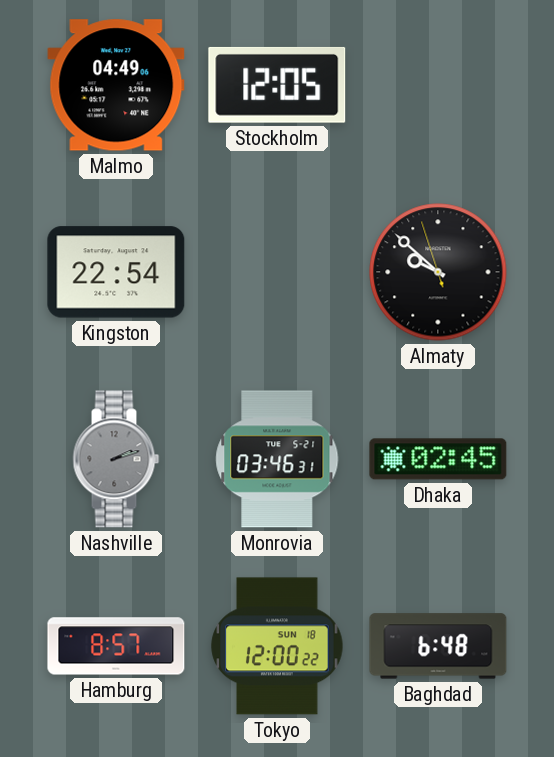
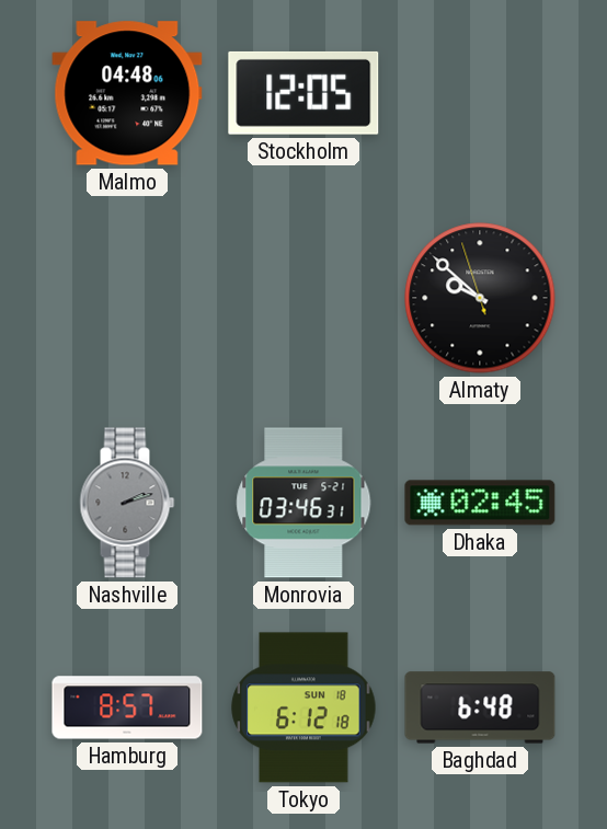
Malmo: 04:49 -> 04:48 (127, 93)
Kingston: 22:54 -> none (116, 272)
Tokyo: 12:00 -> 6:12 (303, 707)
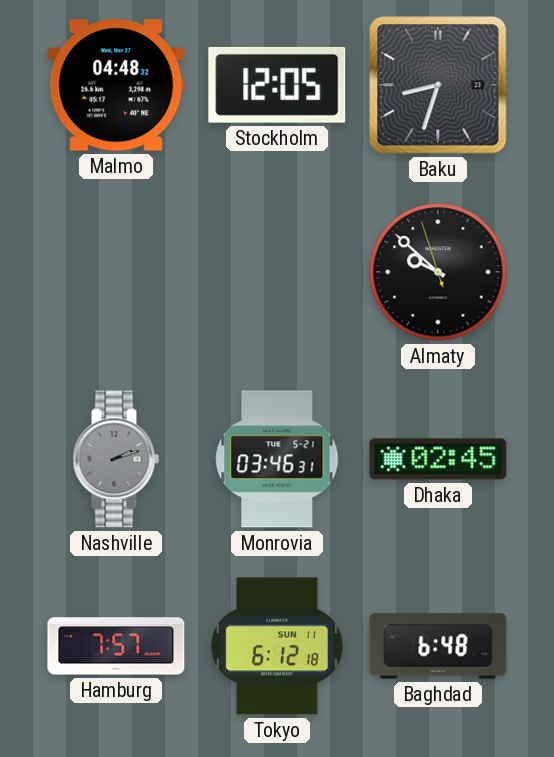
Malmo: 04:48:06 -> 04:48:32 (116, 85)
Baku: none -> 8:33 (438, 85)
Hamburg: 8:57 -> 7:57 (116, 646)
Tokyo date: SUN 18 -> SUN 11 (277, 646)
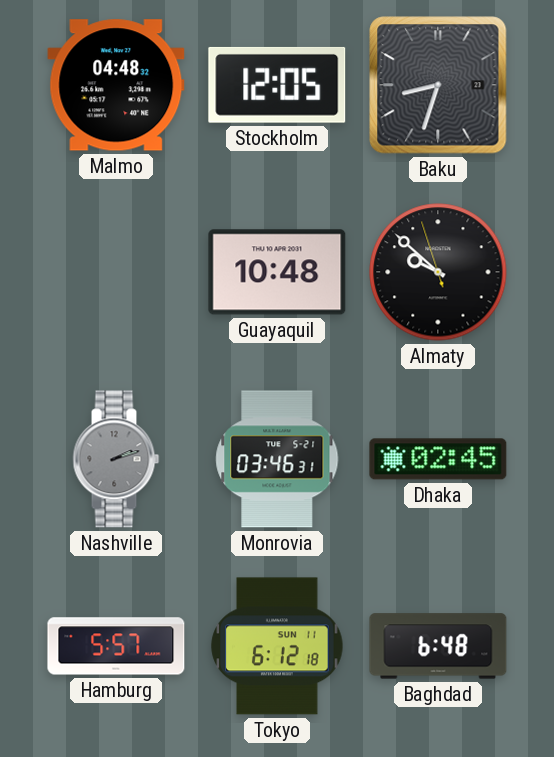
Guayaquil: none -> 10:48 (277, 272)
Hamburg: 7:57 -> 5:57 (116, 646)
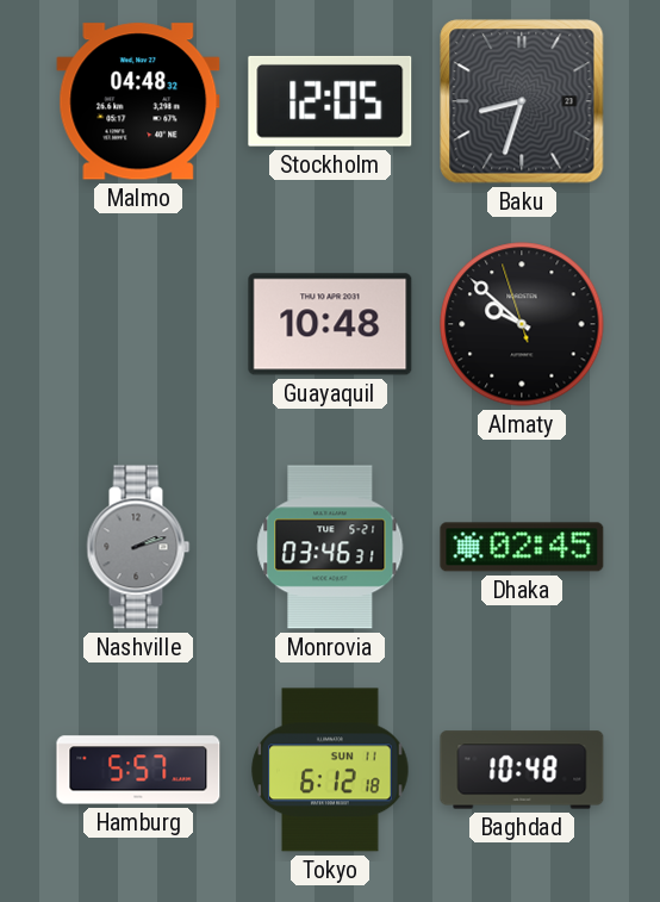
Baghdad: 6:48 -> 10:48 (522, 770)
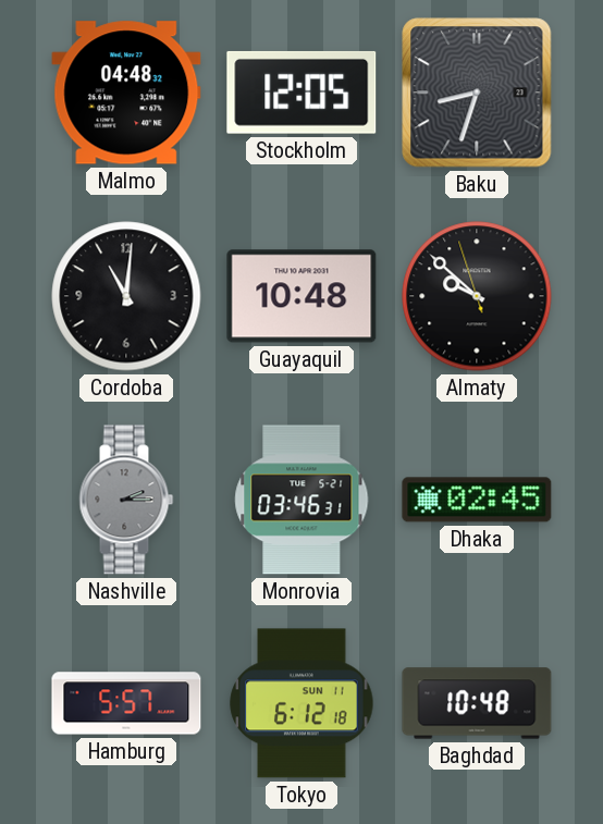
Cordoba: none -> 11:01 (126, 296)
Nashville: 2:12 -> 2:15 (126, 500)
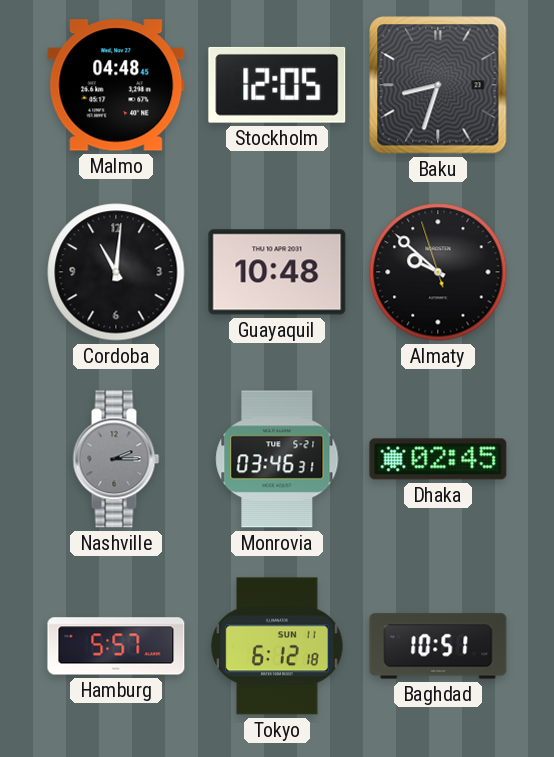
Malmo: 04:48:32 -> 04:48:45 (116, 85)
Baghdad: 10:48 -> 10:51 (438, 646)
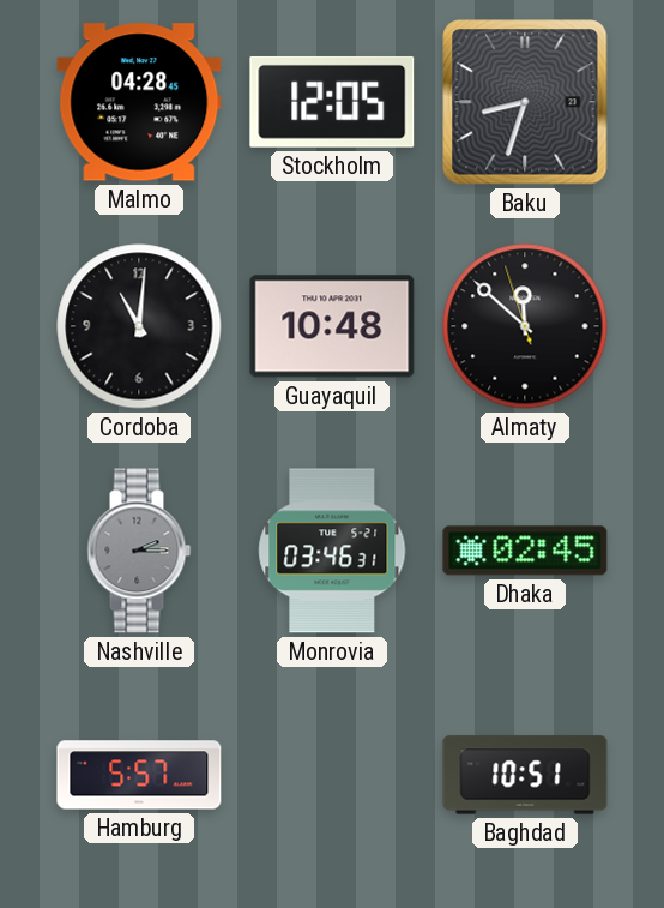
Malmo: 04:48 -> 04:28 (139, 102)
Almaty: 9:51 -> 11:51 (525, 326)
Tokyo: 6:12 -> none (277, 646)
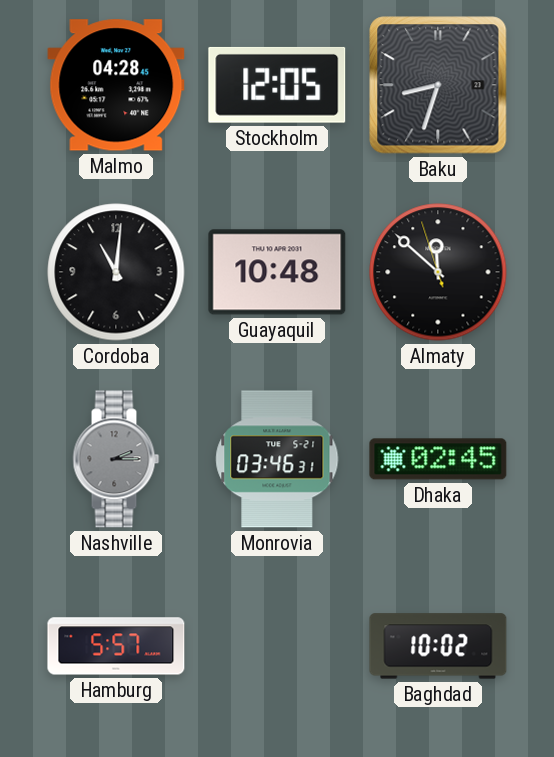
Baghdad: 10:51 -> 10:02 (438, 646)
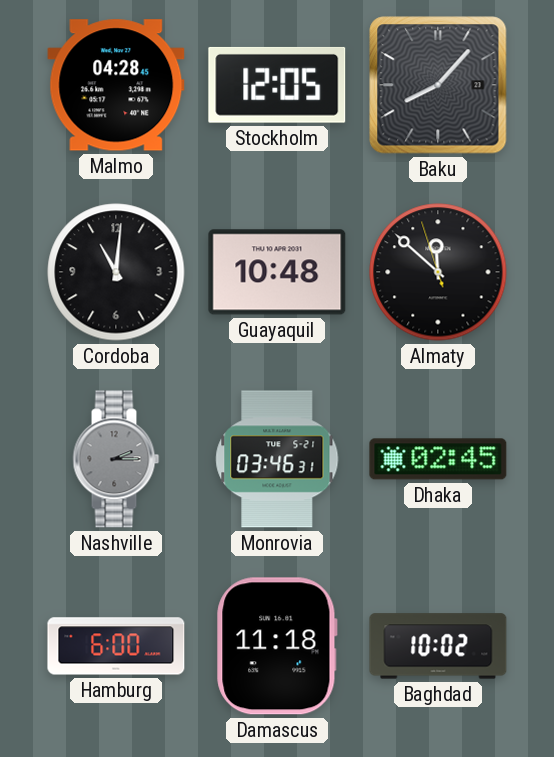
Baku: 8:33 -> 8:07 (438, 85)
Hamburg: 5:57 -> 6:00 (116, 646)
Damascus: none -> 11:18 (277, 646)
